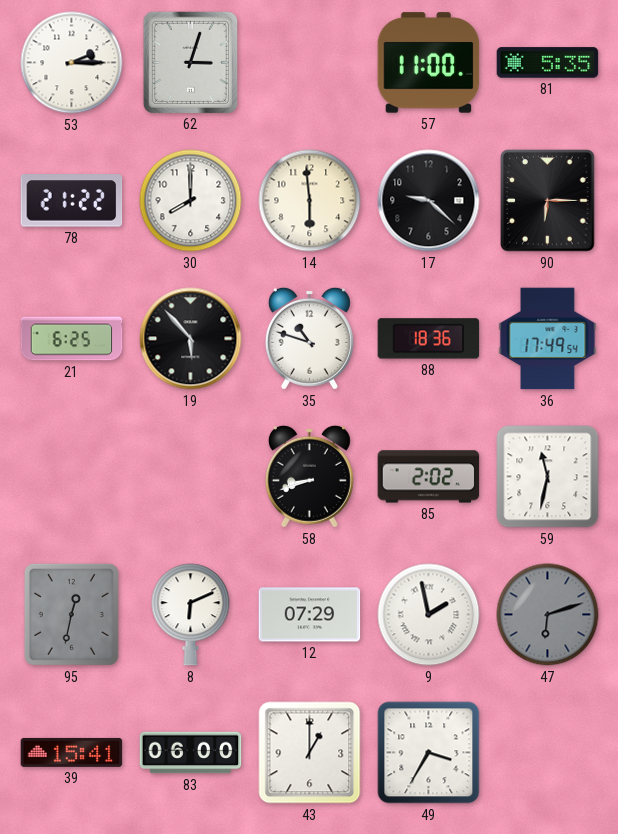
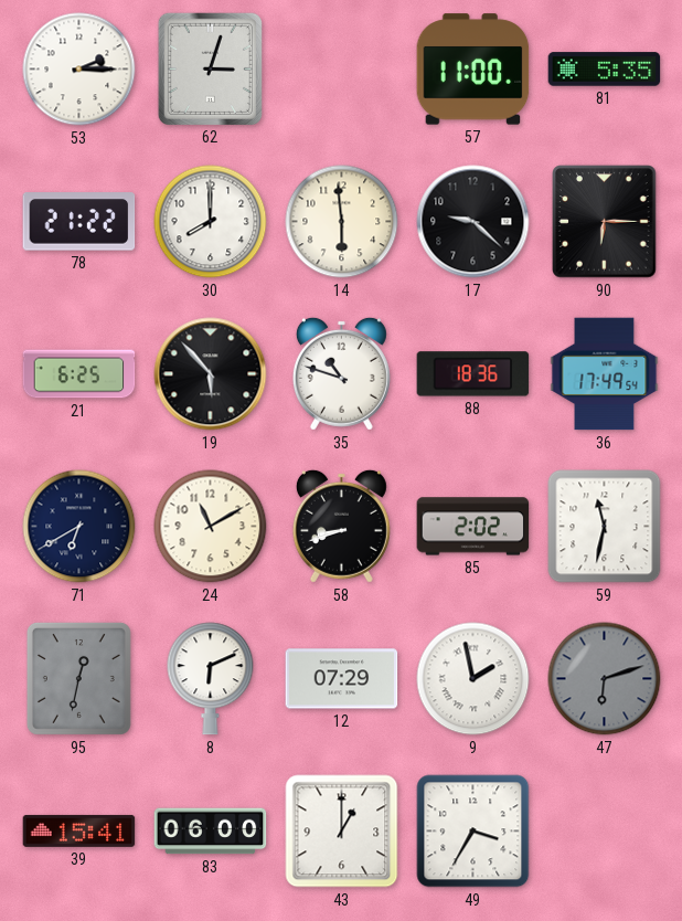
71: none -> 6:40 (79, 527)
24: none -> 11:10 (211, 527)
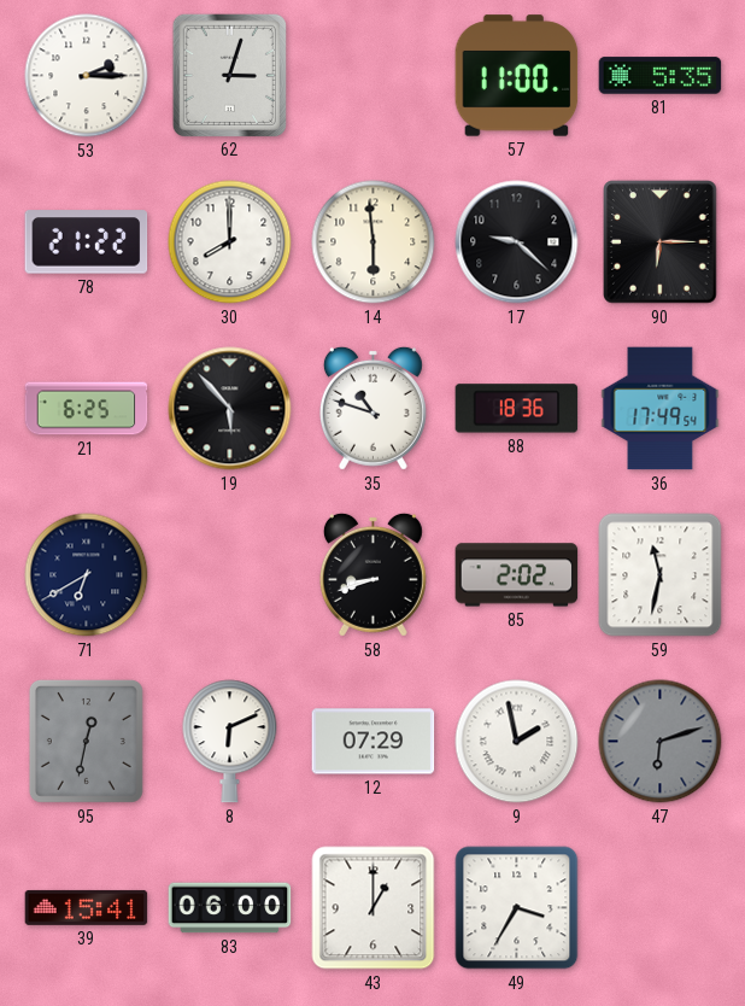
24: 11:10 -> none (211, 527)
